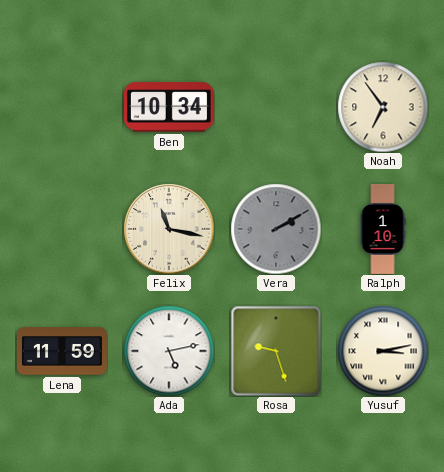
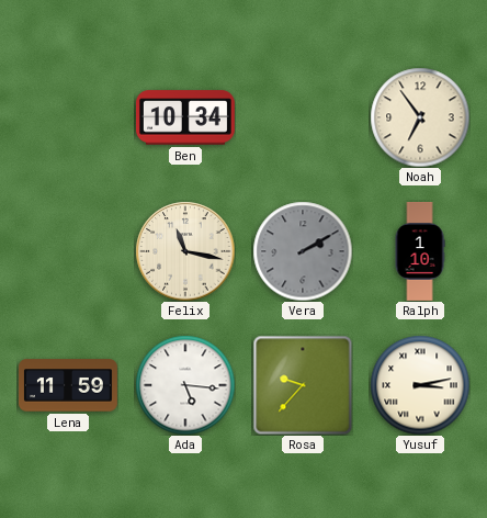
Ada: 5:13 -> 5:16 (185, 385)
Rosa: 9:27 -> 9:37 (303, 385)
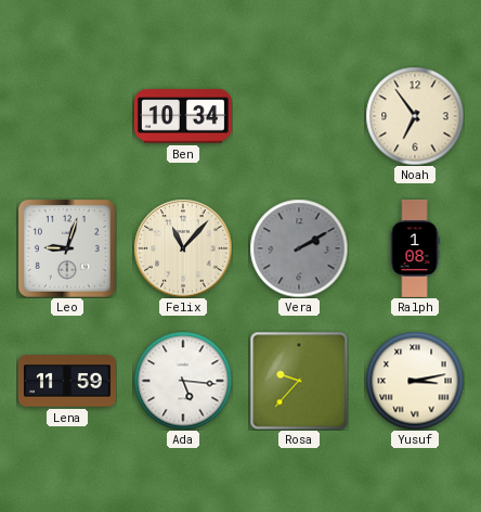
Leo: none -> 9:03 (67, 248)
Felix: 11:17 -> 11:07 (183, 248)
Ralph: 1:10 -> 1:08 (415, 249)
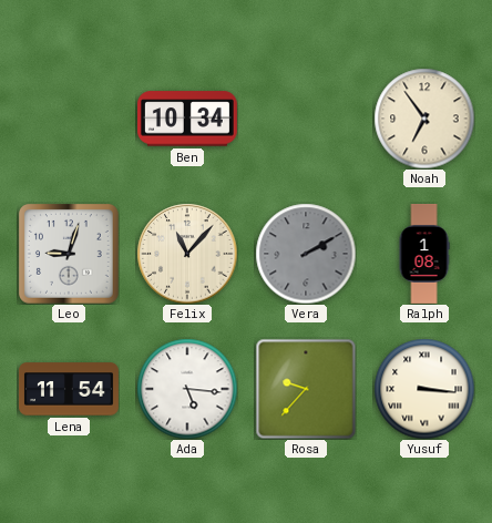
Lena: 11:59 -> 11:54 (69, 389)
Yusuf: 3:13 -> 3:16 (424, 389)
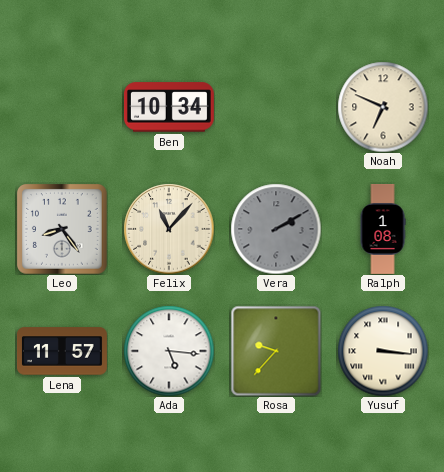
Noah: 6:54 -> 6:49 (383, 107)
Leo: 9:03 -> 8:24 (62, 229)
Lena: 11:54 -> 11:57 (62, 351)
